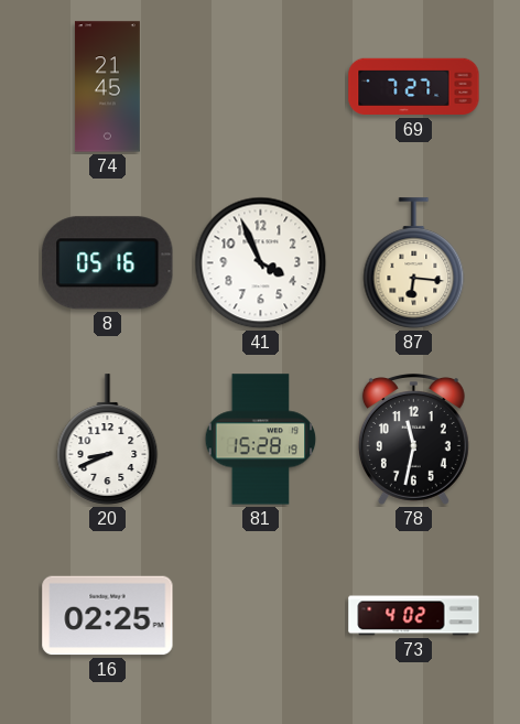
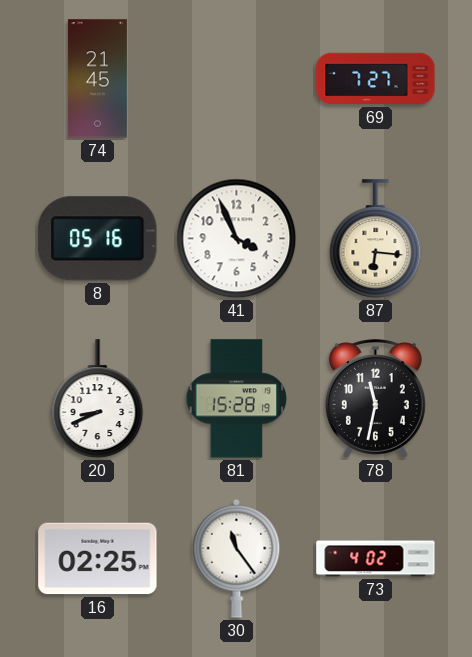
30: none -> 11:24 (237, 558)
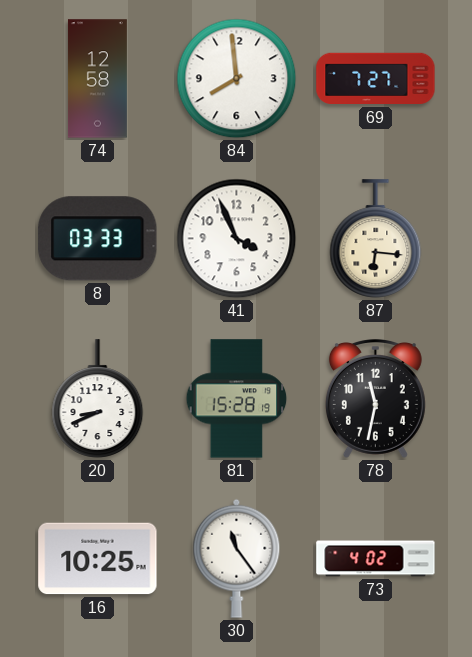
74: 21:45 -> 12:58 (97, 79)
84: none -> 7:59 (237, 79)
8: 05:16 -> 03:33 (98, 239)
16: 02:25 -> 10:25 (98, 559)
